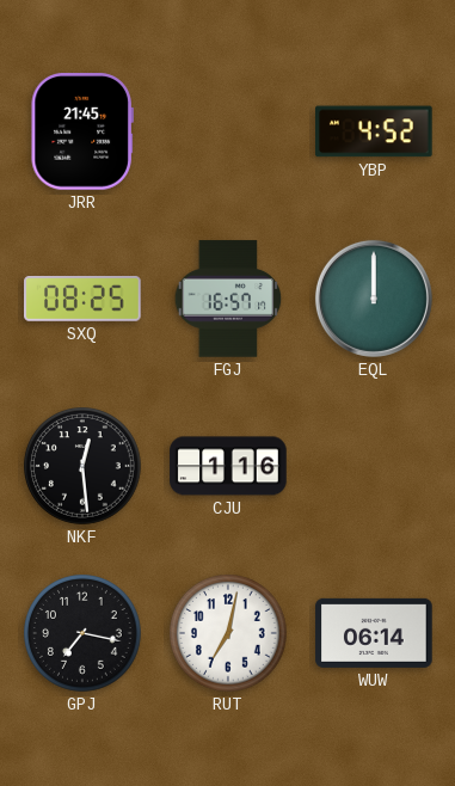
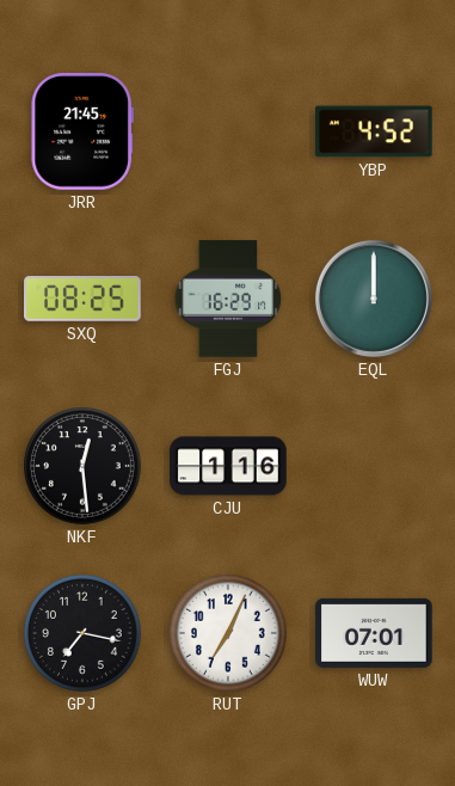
FGJ: 16:57 -> 16:29 (228, 299)
RUT: 7:02 -> 7:04 (229, 634)
WUW: 06:14 -> 07:01 (374, 633)
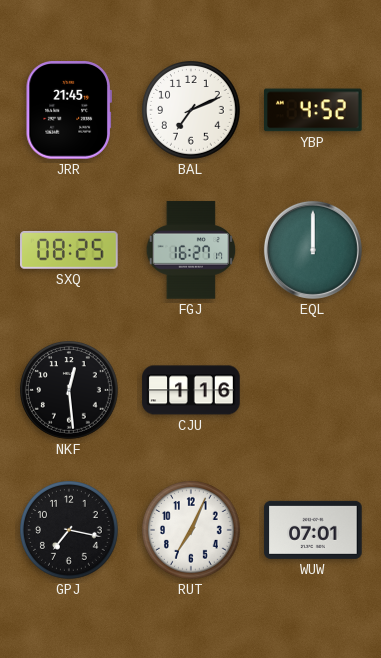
BAL: none -> 7:11 (192, 111)
FGJ: 16:29 -> 16:27 (191, 250)
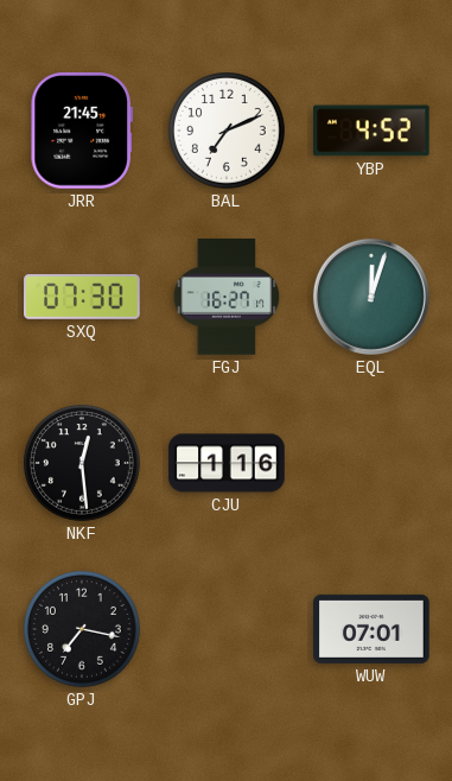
SXQ: 08:25 -> 07:30 (82, 297)
EQL: 12:00 -> 12:03 (371, 297)
RUT: 7:04 -> none (192, 531)
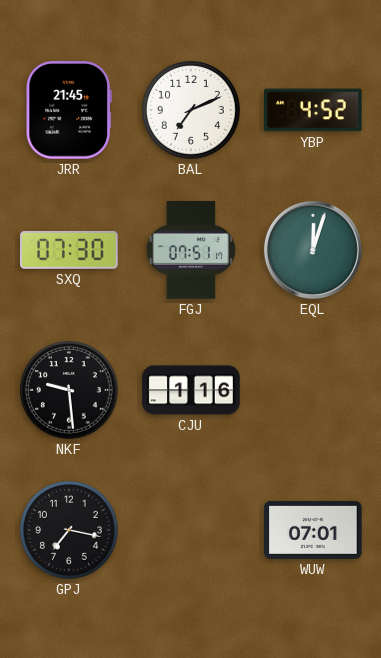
FGJ: 16:27 -> 07:51 (191, 250)
NKF: 12:29 -> 9:29 (70, 391)
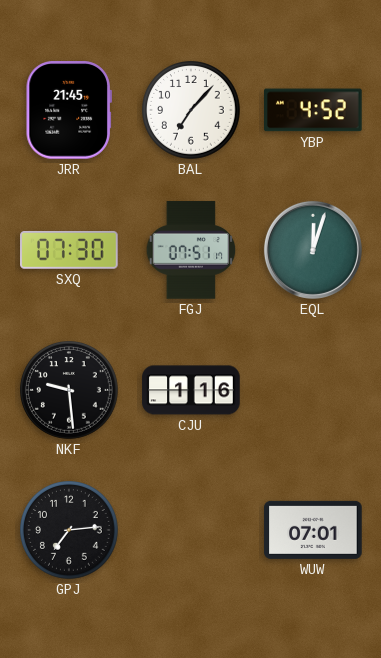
BAL: 7:11 -> 7:07 (192, 111)
GPJ: 7:17 -> 7:14 (70, 531)
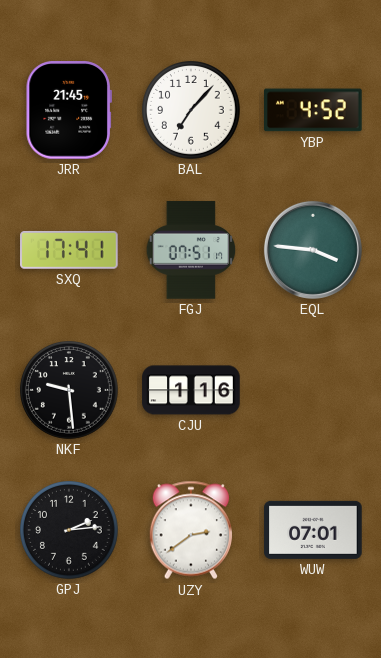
SXQ: 07:30 -> 17:41 (69, 250)
EQL: 12:03 -> 3:46 (313, 250)
GPJ: 7:14 -> 2:14 (70, 531)
UZY: none -> 2:39 (191, 530)
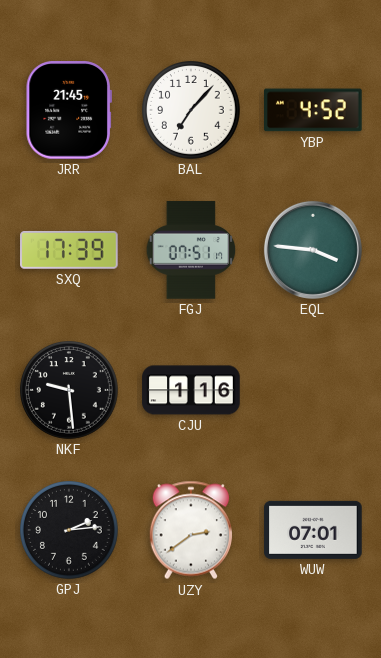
SXQ: 17:41 -> 17:39 (69, 250)
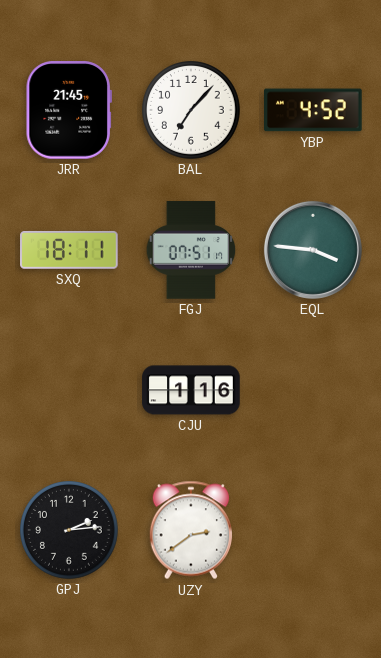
SXQ: 17:39 -> 18:11 (69, 250)
NKF: 9:29 -> none (70, 391)
WUW: 07:01 -> none (313, 530)
